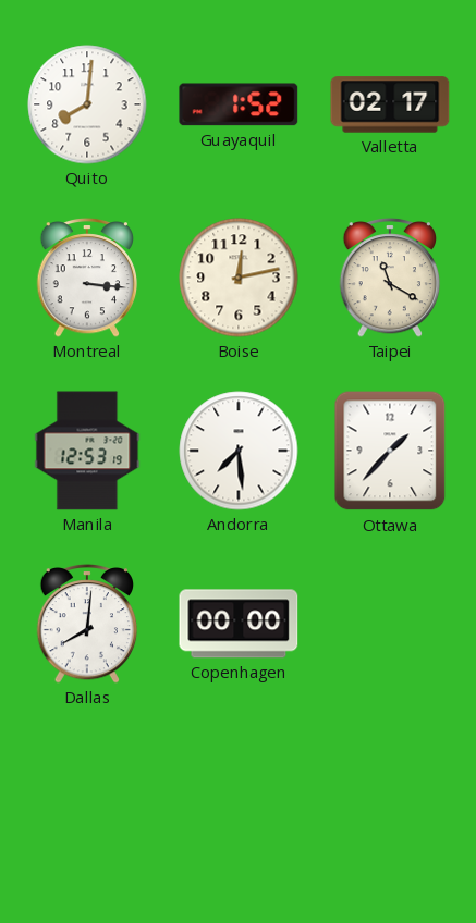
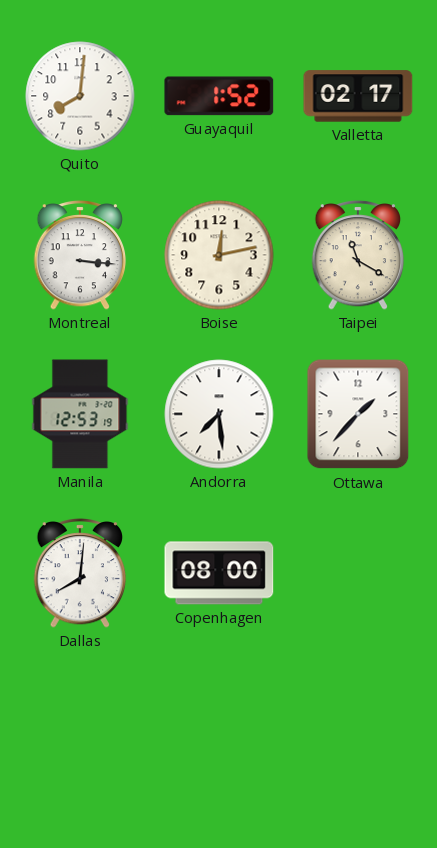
Copenhagen: 00:00 -> 08:00 (219, 573)
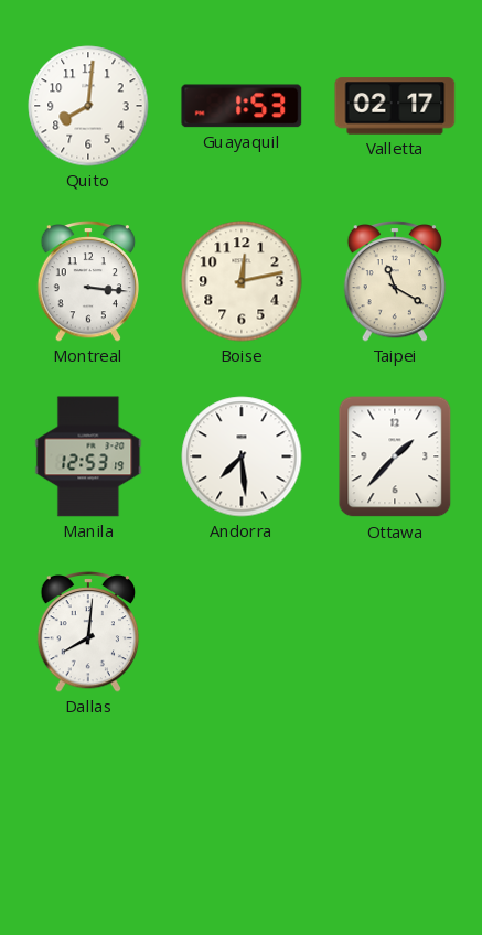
Guayaquil: 1:52 -> 1:53 (242, 106)
Copenhagen: 08:00 -> none (219, 573)
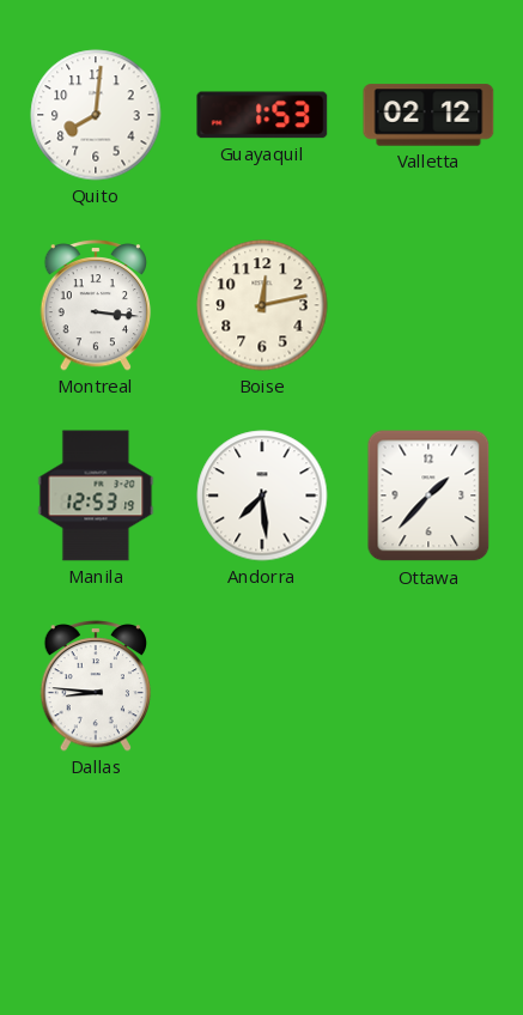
Valletta: 02:17 -> 02:12 (428, 115)
Taipei: 11:20 -> none (395, 281)
Dallas: 8:01 -> 8:46 (96, 686)
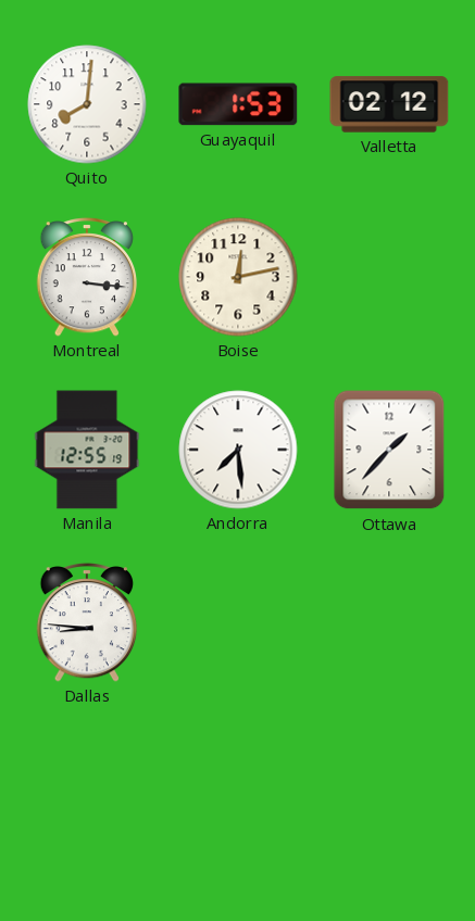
Manila: 12:53 -> 12:55 (87, 450)
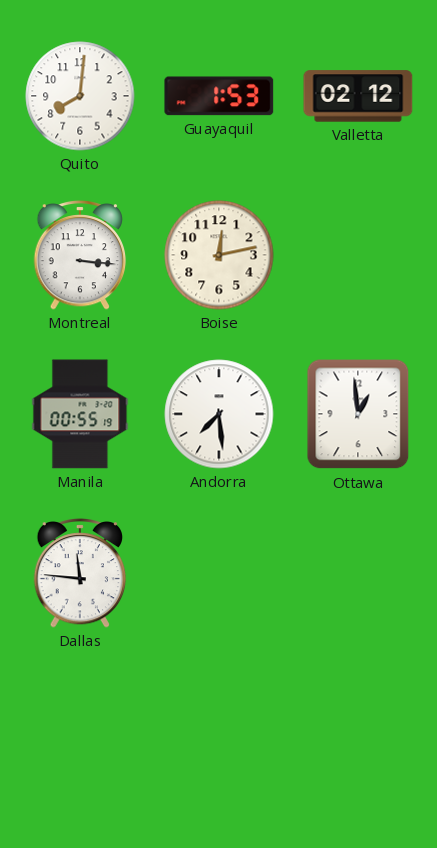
Manila: 12:55 -> 00:55 (80, 414)
Ottawa: 1:37 -> 12:59 (358, 414)
Dallas: 8:46 -> 11:46 (80, 573)
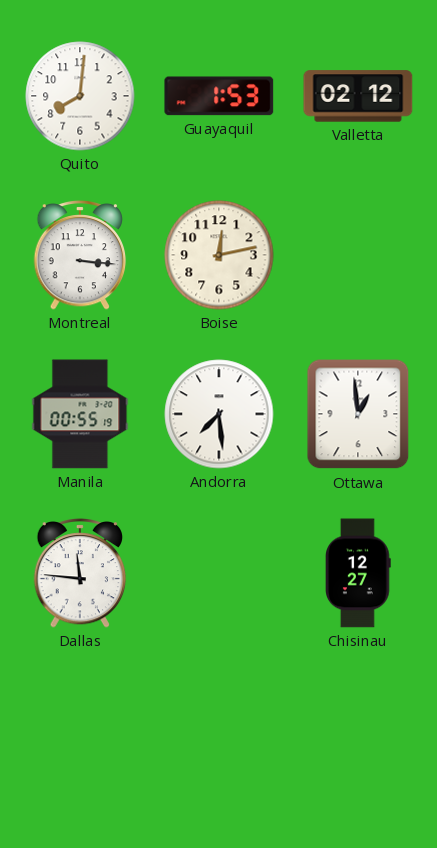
Chisinau: none -> 12:27 (359, 573)
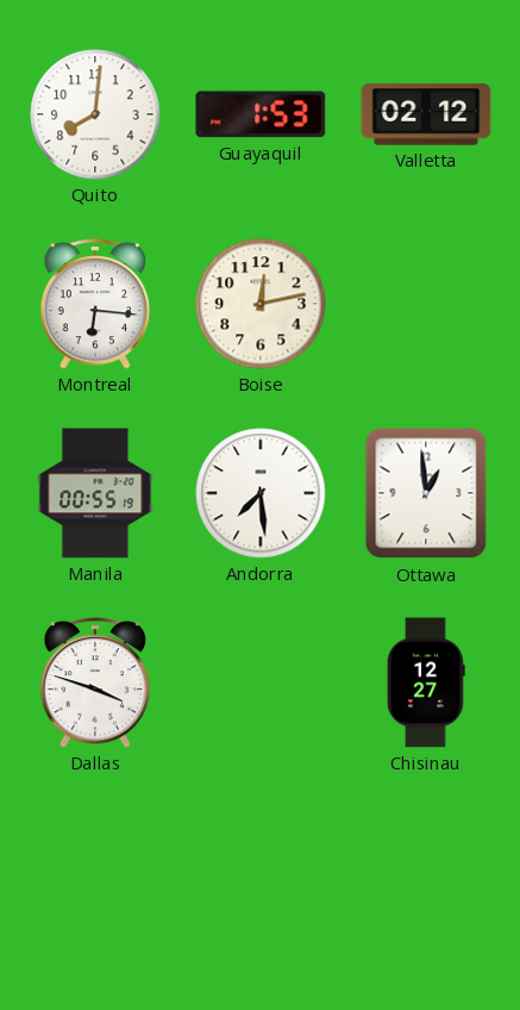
Montreal: 3:16 -> 6:16 (95, 304)
Dallas: 11:46 -> 3:48 (95, 682)
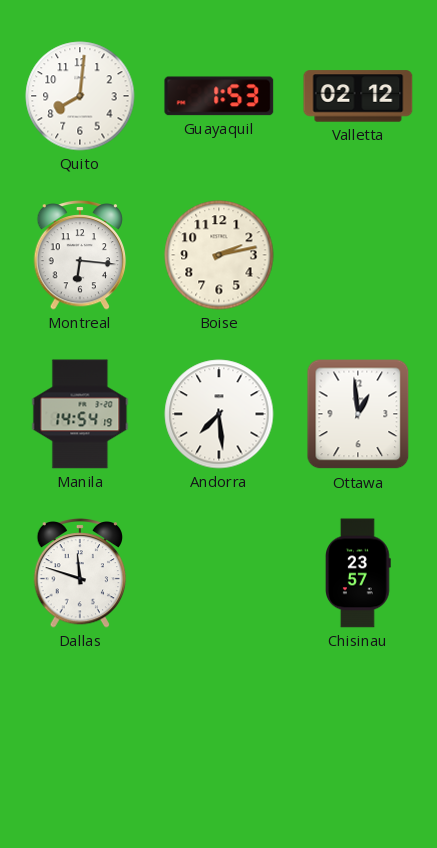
Boise: 12:13 -> 2:13 (219, 255)
Manila: 00:55 -> 14:54 (80, 414)
Dallas: 3:48 -> 11:48 (80, 573)
Chisinau: 12:27 -> 23:57 (359, 573)
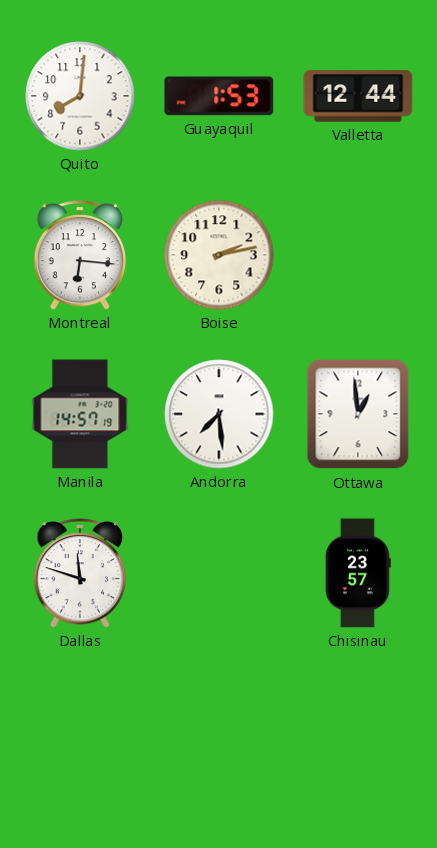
Valletta: 02:12 -> 12:44 (358, 96)
Manila: 14:54 -> 14:57 (80, 414)
